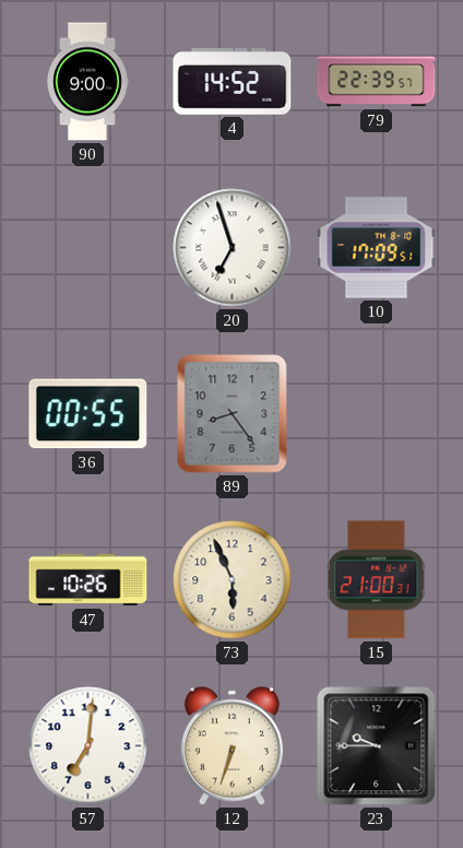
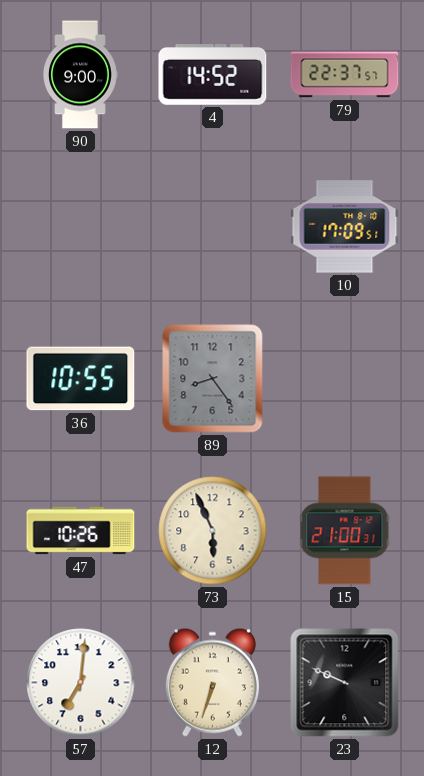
79: 22:39 -> 22:37 (345, 75)
20: 6:57 -> none (233, 248)
36: 00:55 -> 10:55 (81, 379)
23: 9:45 -> 9:49 (345, 683)
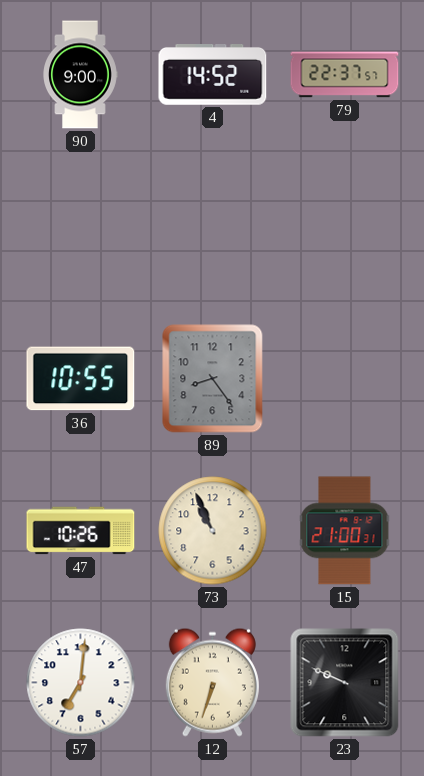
10: 17:09 -> none (345, 227)
73: 5:56 -> 10:56 (213, 531)
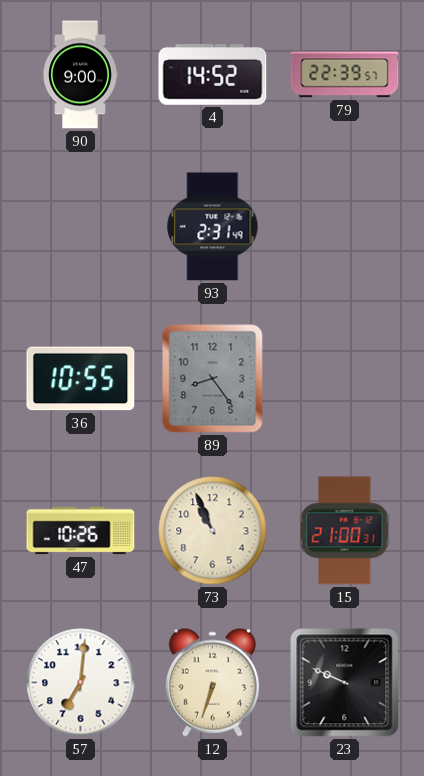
79: 22:37 -> 22:39 (345, 75)
93: none -> 2:31 (213, 227)
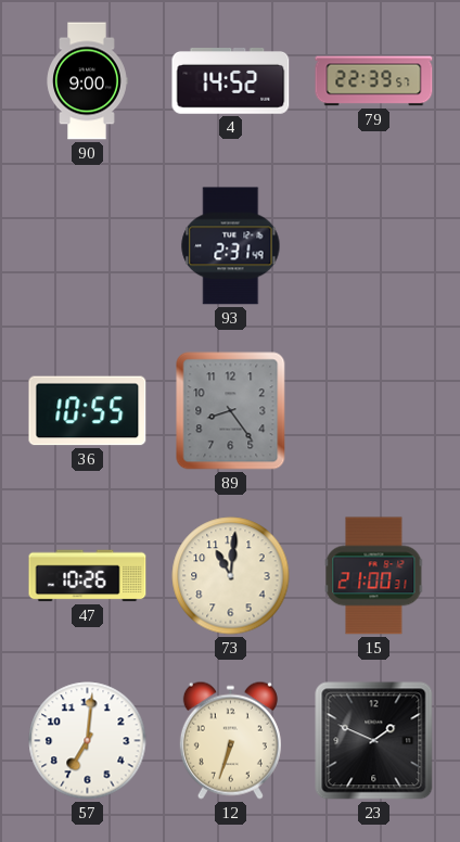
73: 10:56 -> 11:01 (231, 576)
23: 9:49 -> 1:49 (374, 741)
